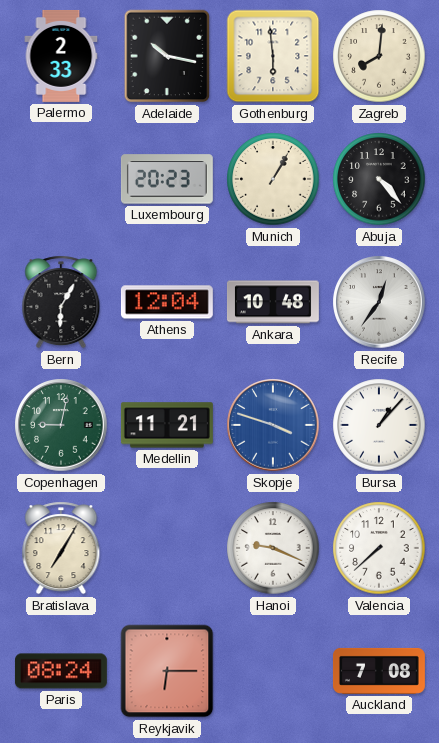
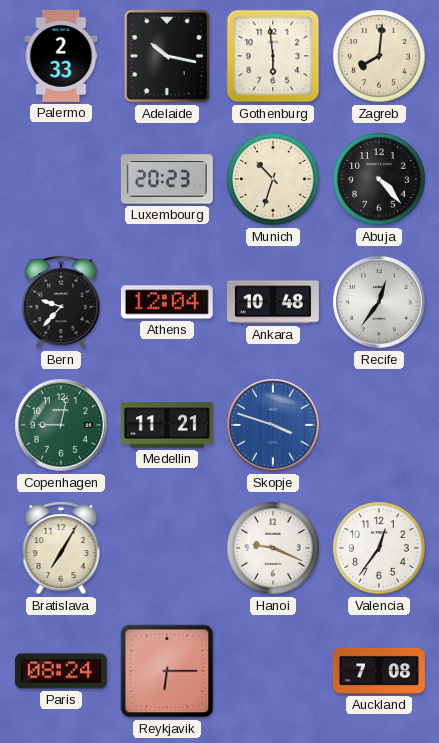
Munich: 1:05 -> 10:33 (273, 179)
Bern: 6:05 -> 9:37 (61, 302)
Bursa: 1:07 -> none (379, 425)
Valencia: 7:38 -> 12:36 (379, 548)
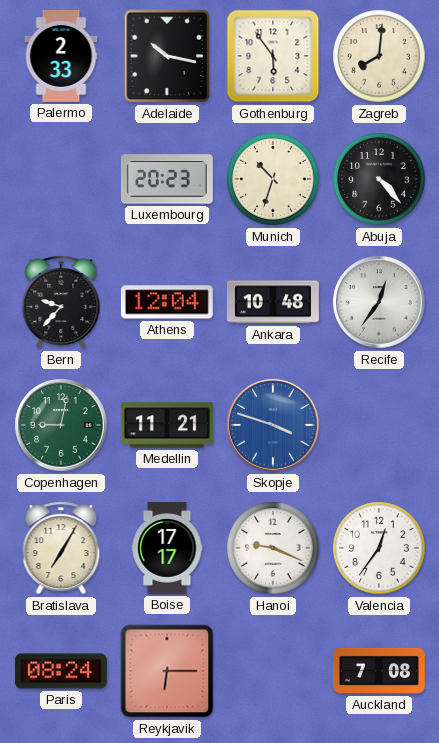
Gothenburg: 5:59 -> 5:54 (273, 56)
Boise: none -> 17:17 (167, 548)
